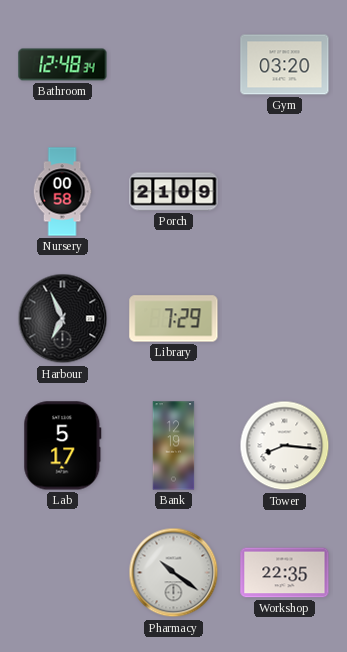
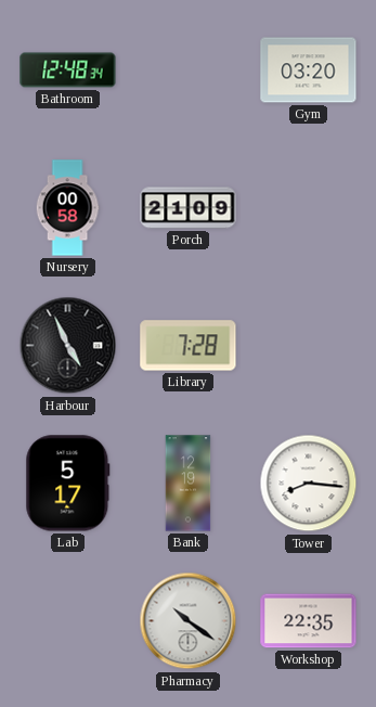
Harbour: 6:56 -> 4:56 (68, 346)
Library: 7:29 -> 7:28 (189, 346)
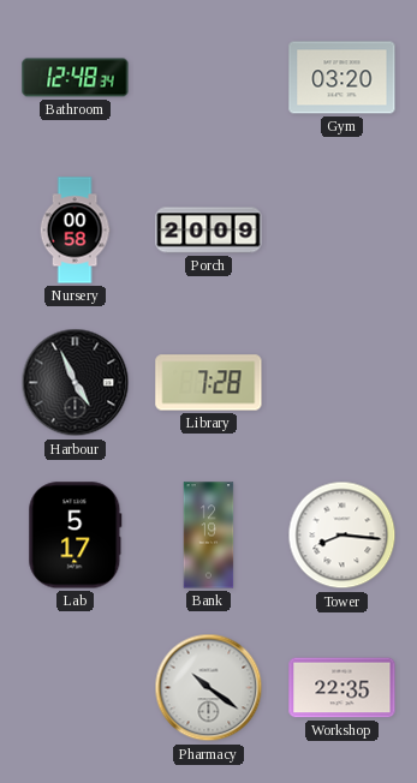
Porch: 21:09 -> 20:09 (209, 231)
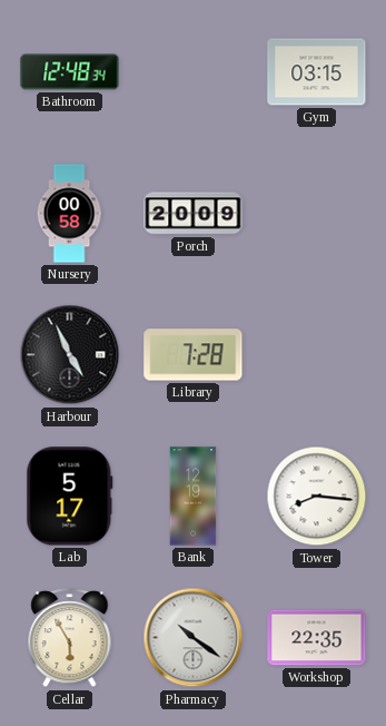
Gym: 03:20 -> 03:15 (317, 72)
Cellar: none -> 5:55 (70, 638)
